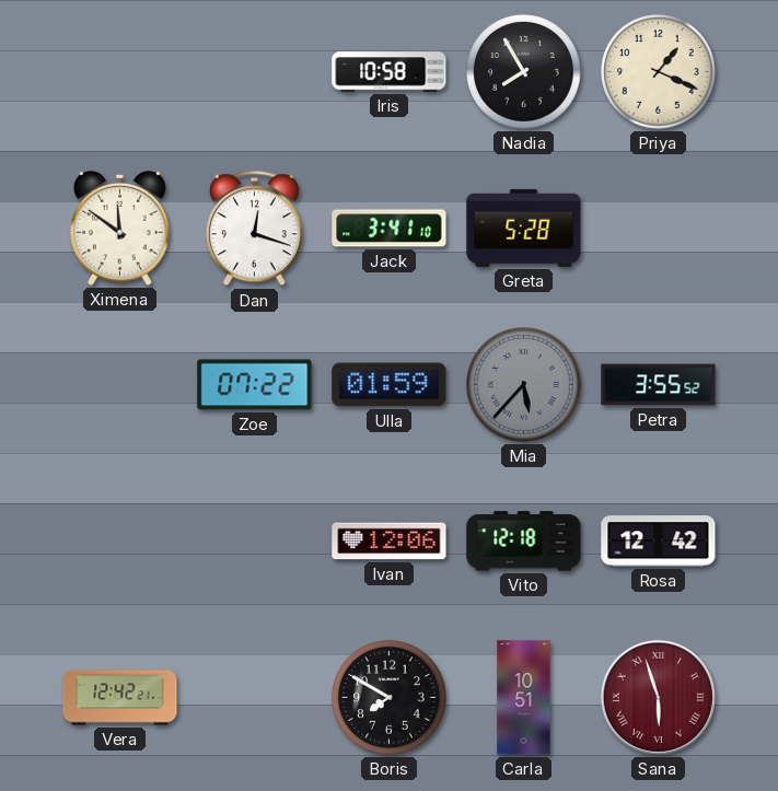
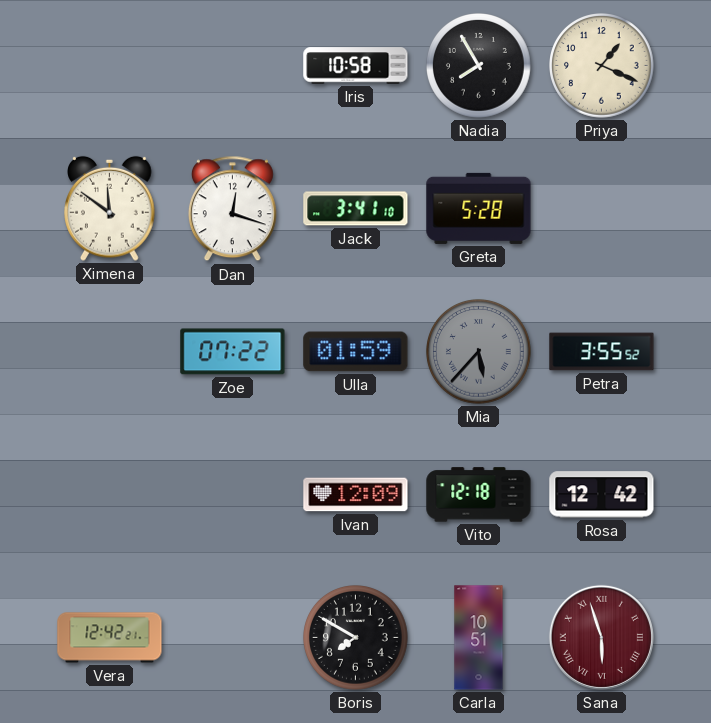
Ivan: 12:06 -> 12:09 (356, 495)
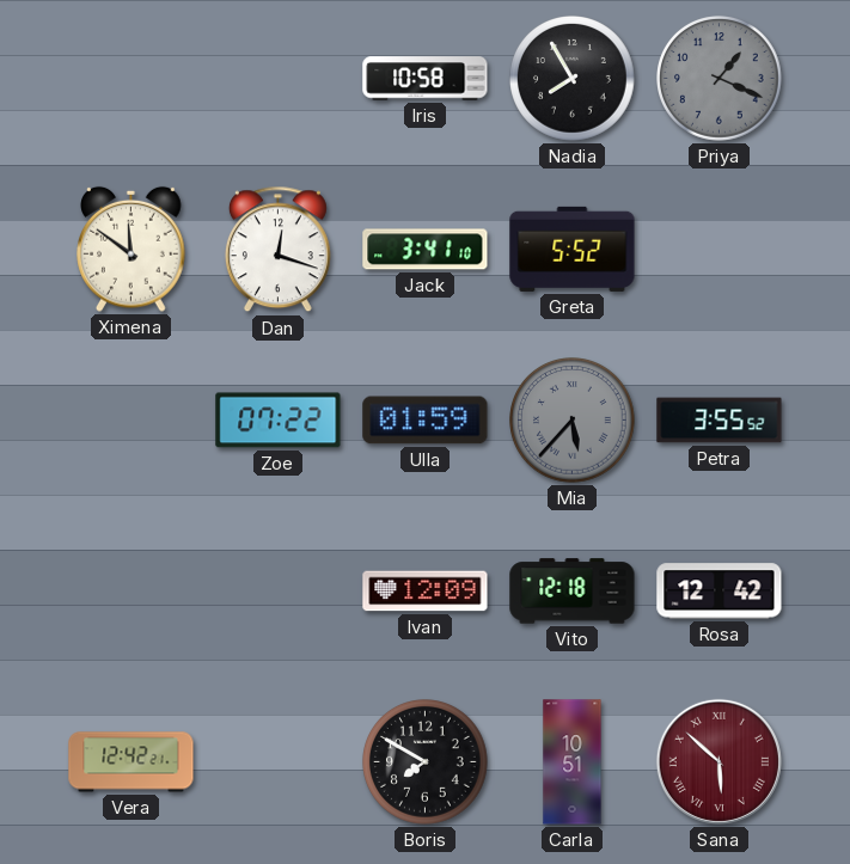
Priya dial: cream -> grey (720, 79)
Greta: 5:28 -> 5:52 (573, 249)
Sana: 5:57 -> 5:52 (718, 761)
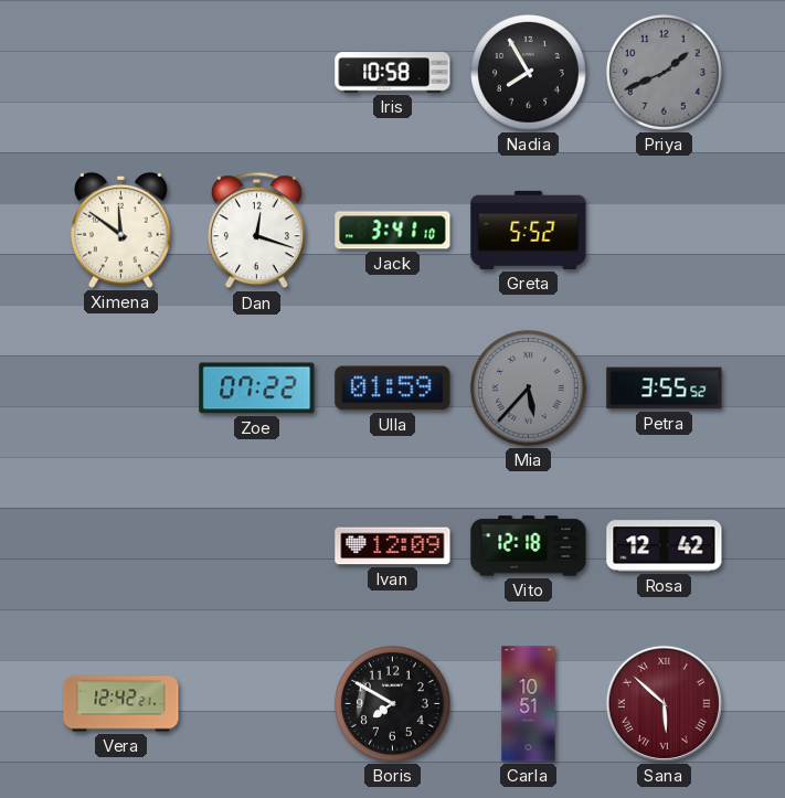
Priya: 1:19 -> 1:41 (665, 73)
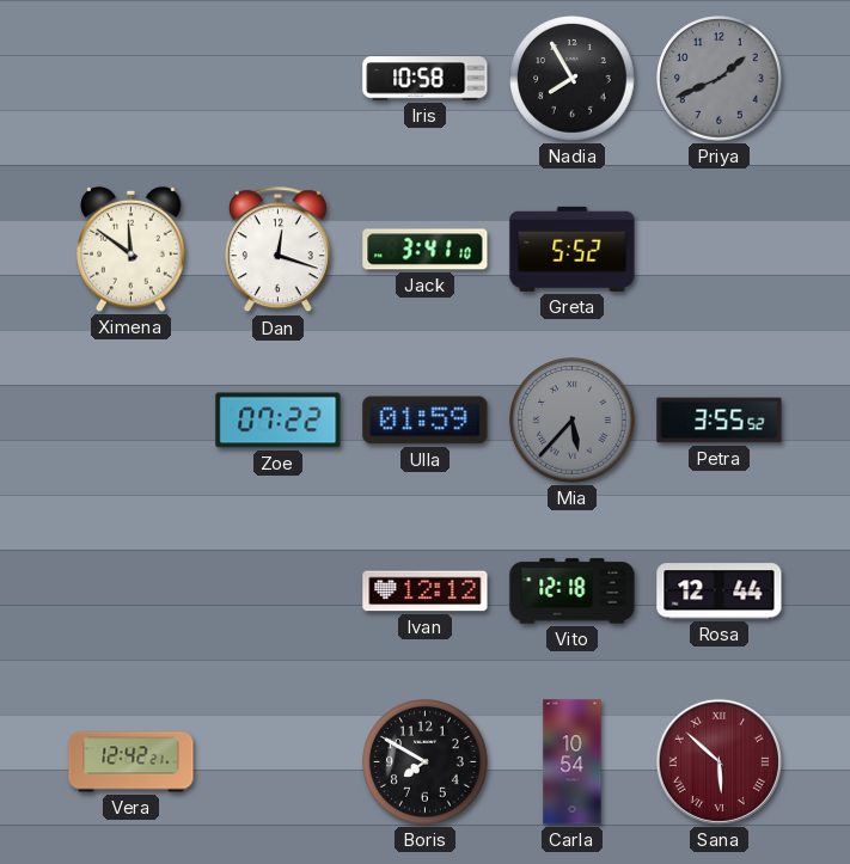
Ivan: 12:09 -> 12:12 (426, 592)
Rosa: 12:42 -> 12:44 (720, 592)
Carla: 10:51 -> 10:54 (573, 762)
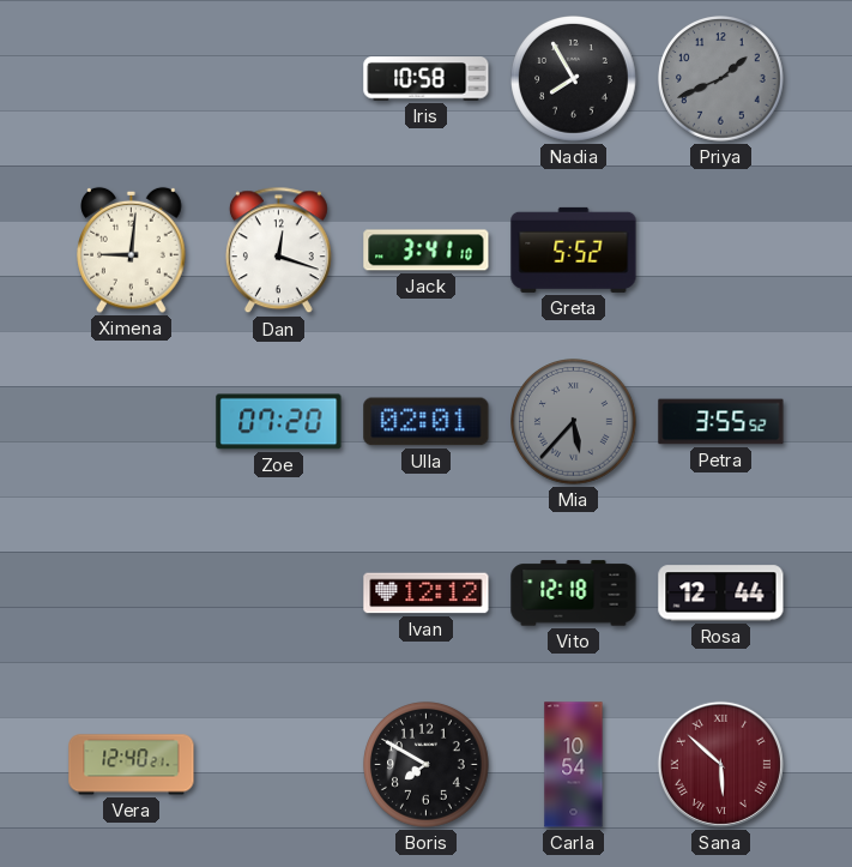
Ximena: 11:51 -> 9:01 (132, 249)
Zoe: 07:22 -> 07:20 (279, 422)
Ulla: 01:59 -> 02:01 (427, 422)
Vera: 12:42 -> 12:40 (132, 765)
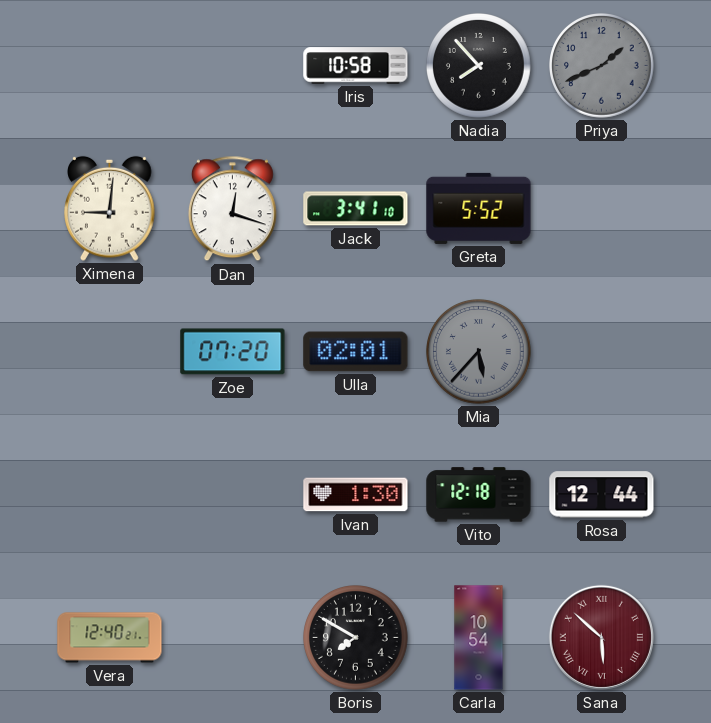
Nadia: 7:55 -> 7:53 (479, 66)
Petra: 3:55 -> none (721, 422)
Ivan: 12:12 -> 1:30 (356, 495)
